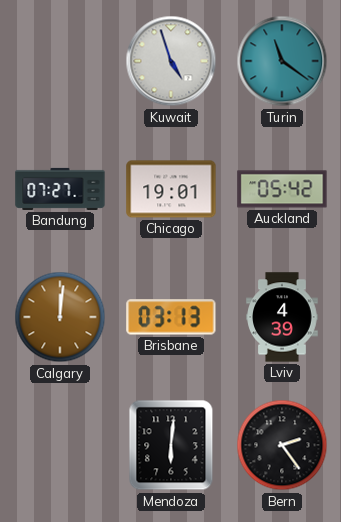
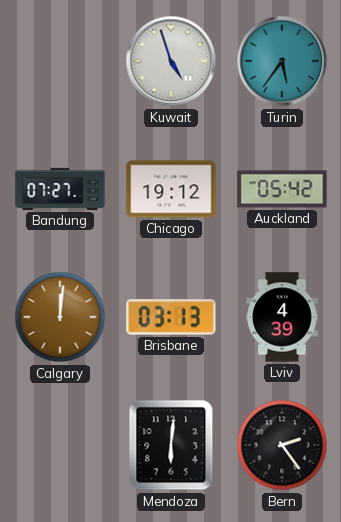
Turin: 11:21 -> 5:36 (282, 61)
Chicago: 19:01 -> 19:12 (171, 189)
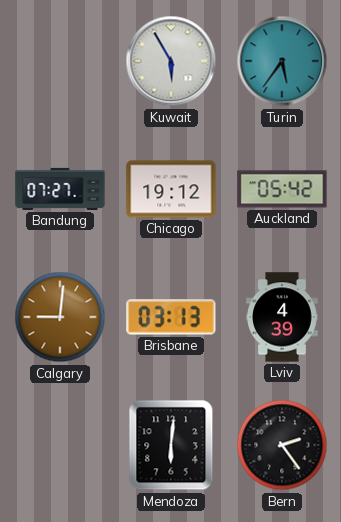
Kuwait: 4:57 -> 5:55 (171, 61)
Calgary: 12:01 -> 9:01 (60, 317)
